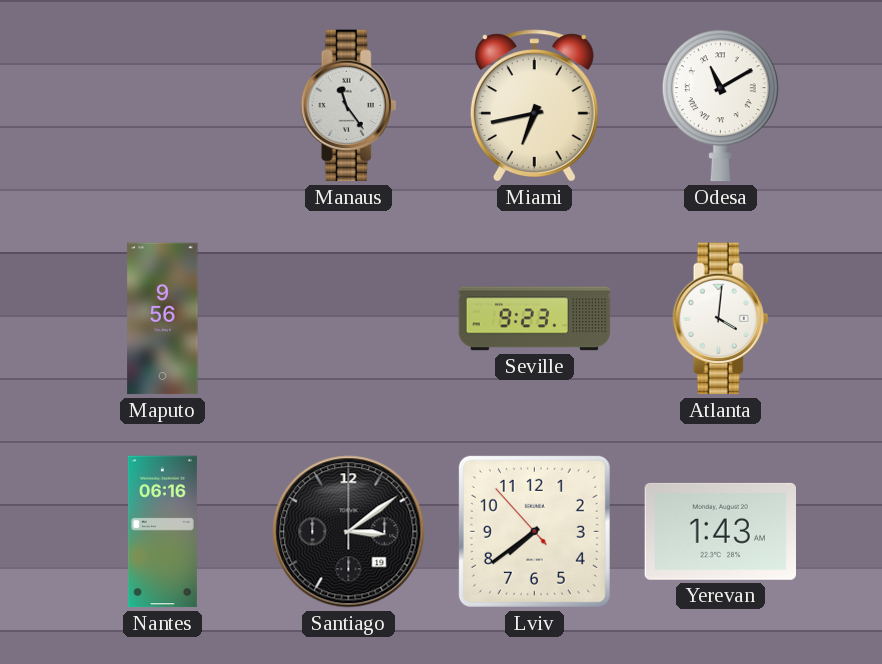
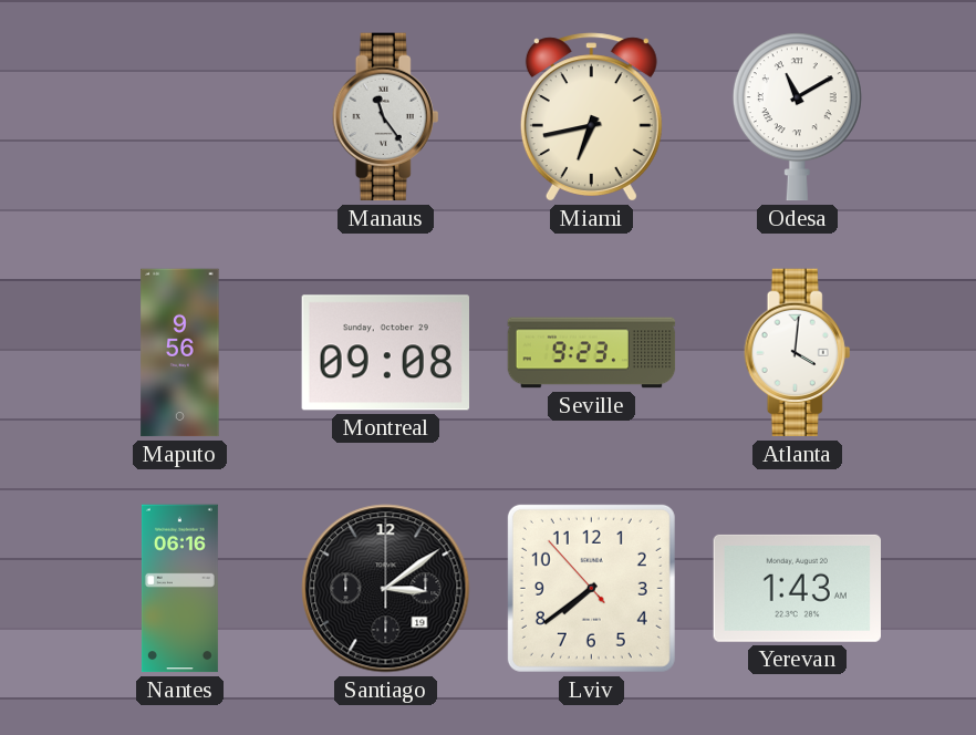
Montreal: none -> 09:08 (385, 353)
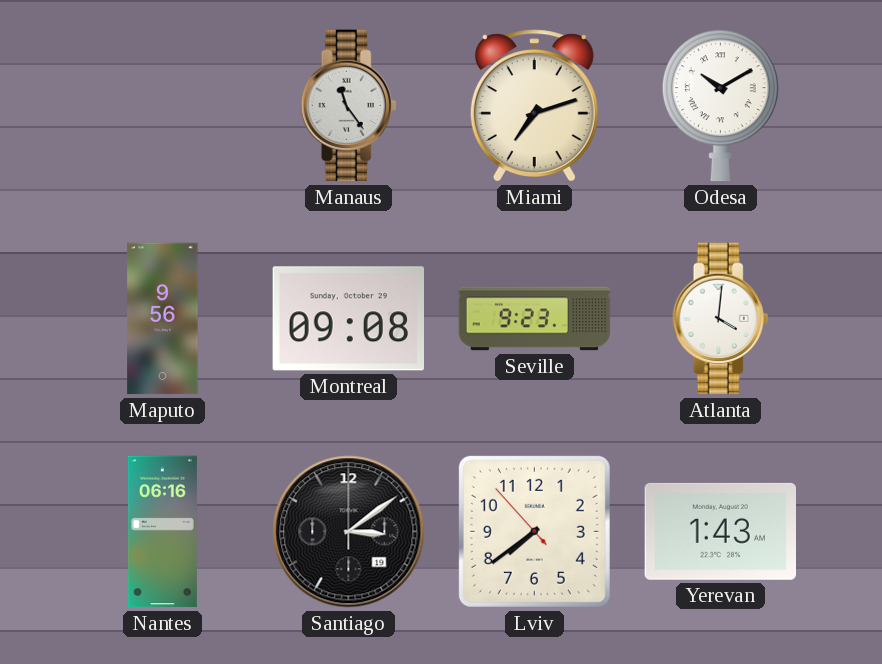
Miami: 6:43 -> 7:12 (534, 106)
Odesa: 11:10 -> 10:10 (720, 106)
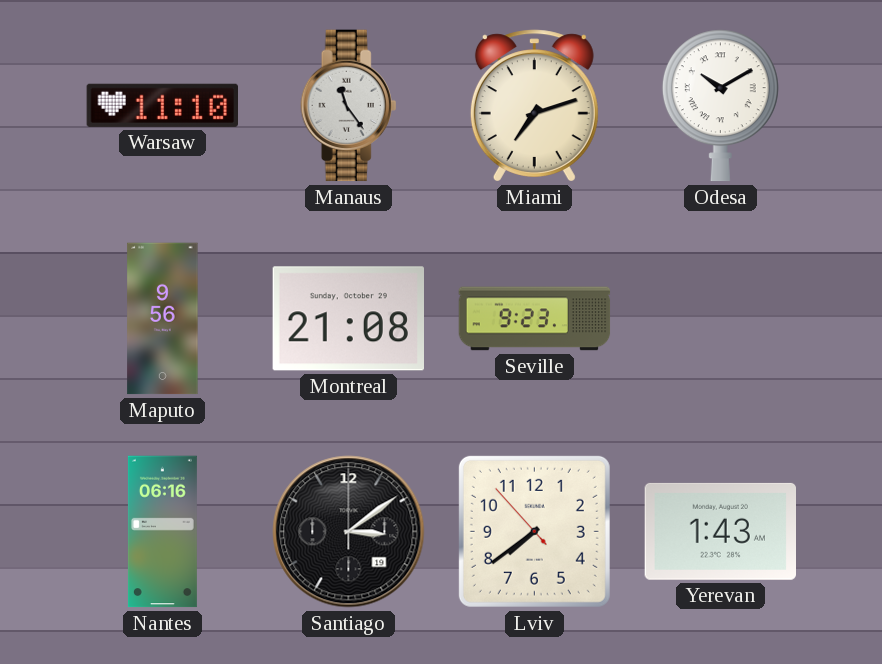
Warsaw: none -> 11:10 (162, 105)
Montreal: 09:08 -> 21:08 (348, 319)
Atlanta: 4:01 -> none (721, 319)
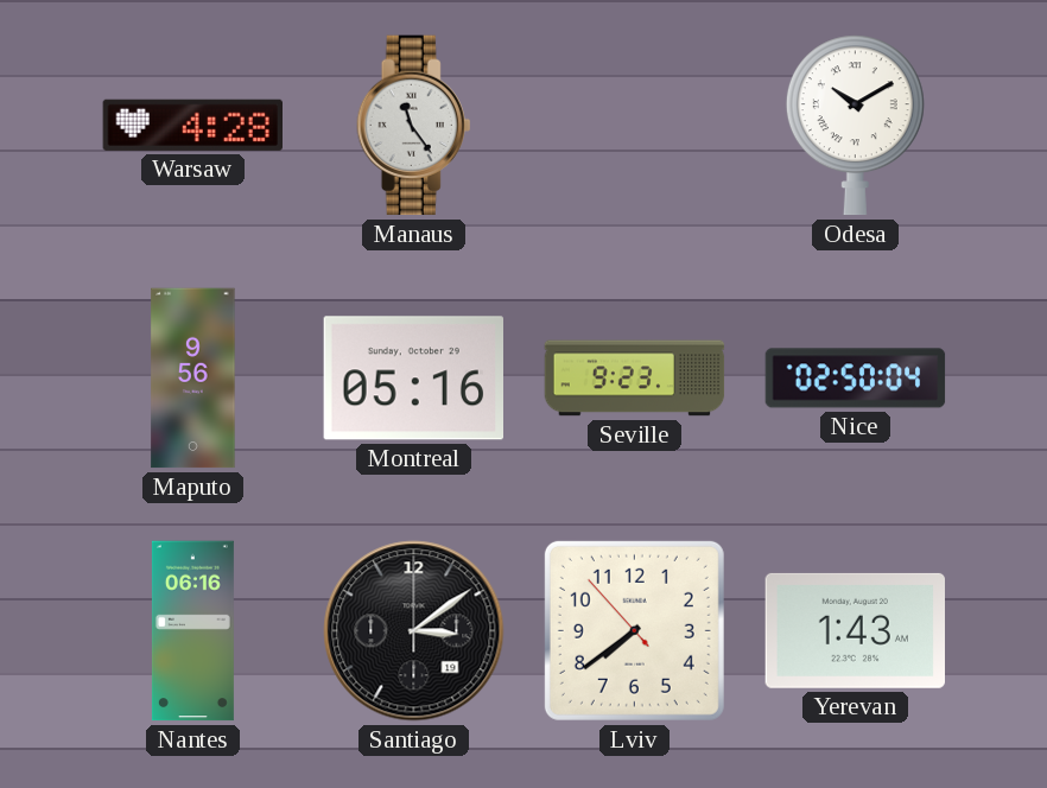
Warsaw: 11:10 -> 4:28 (192, 125)
Miami: 7:12 -> none (534, 106)
Montreal: 21:08 -> 05:16 (413, 379)
Nice: none -> 02:50 (856, 379)
